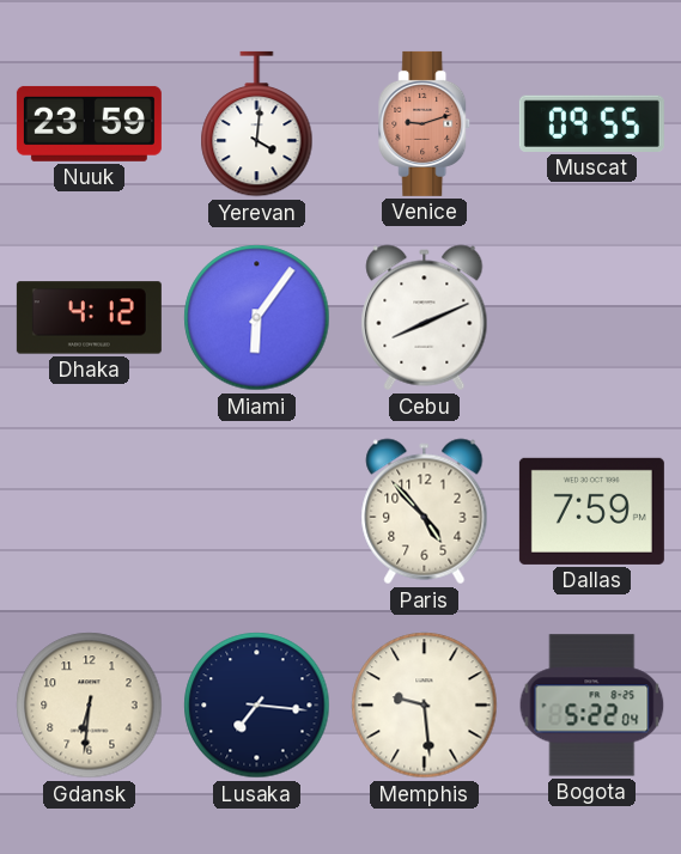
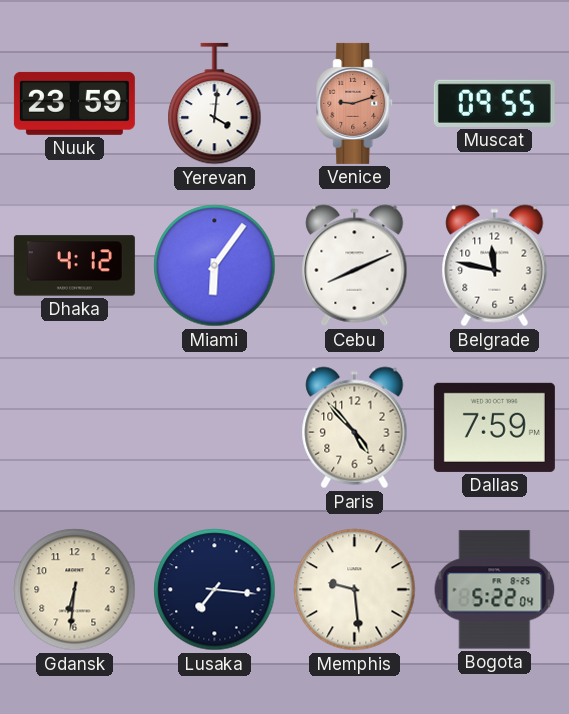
Belgrade: none -> 11:47 (495, 266)
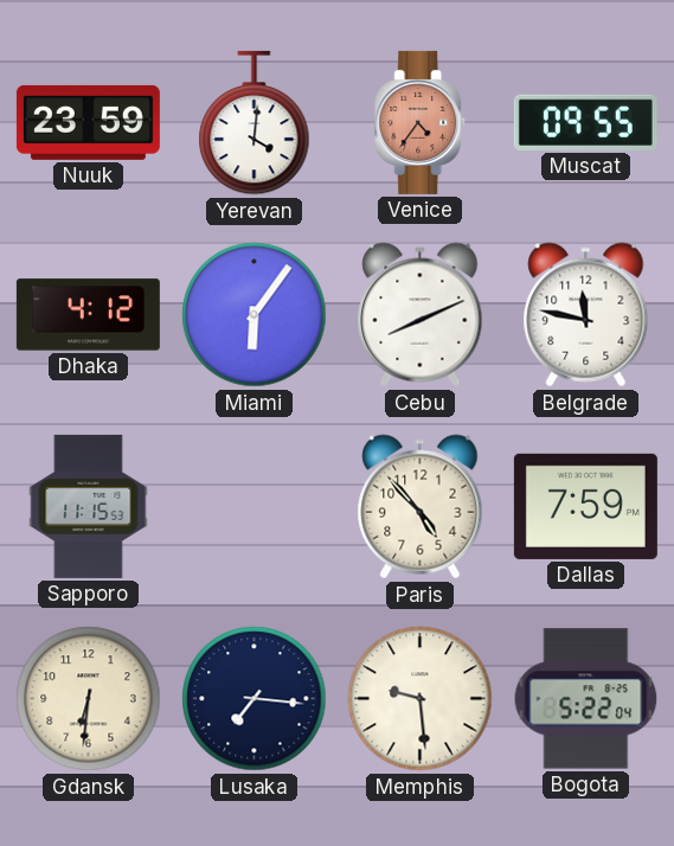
Venice: 9:12 -> 4:36 (421, 122)
Sapporo: none -> 11:15 (89, 506)
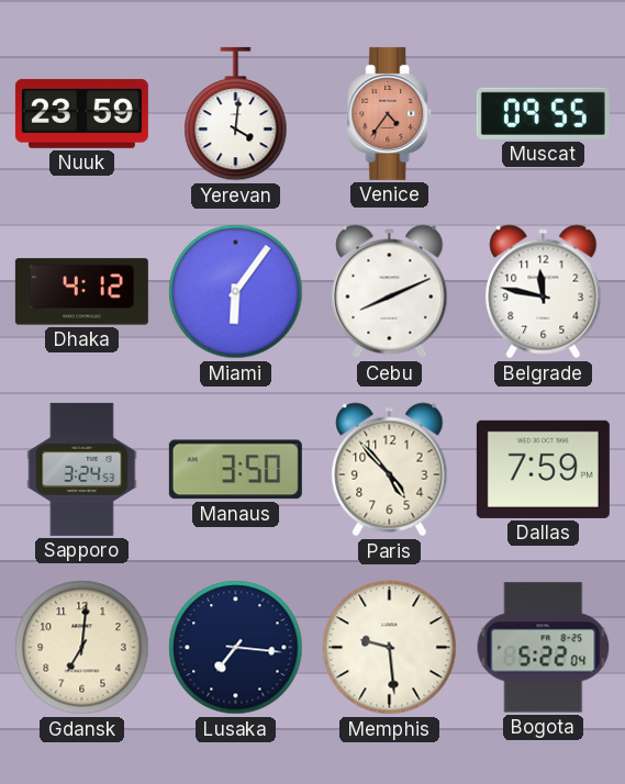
Sapporo: 11:15 -> 3:24 (82, 469)
Manaus: none -> 3:50 (235, 470)
Gdansk: 6:31 -> 7:01 (82, 648)
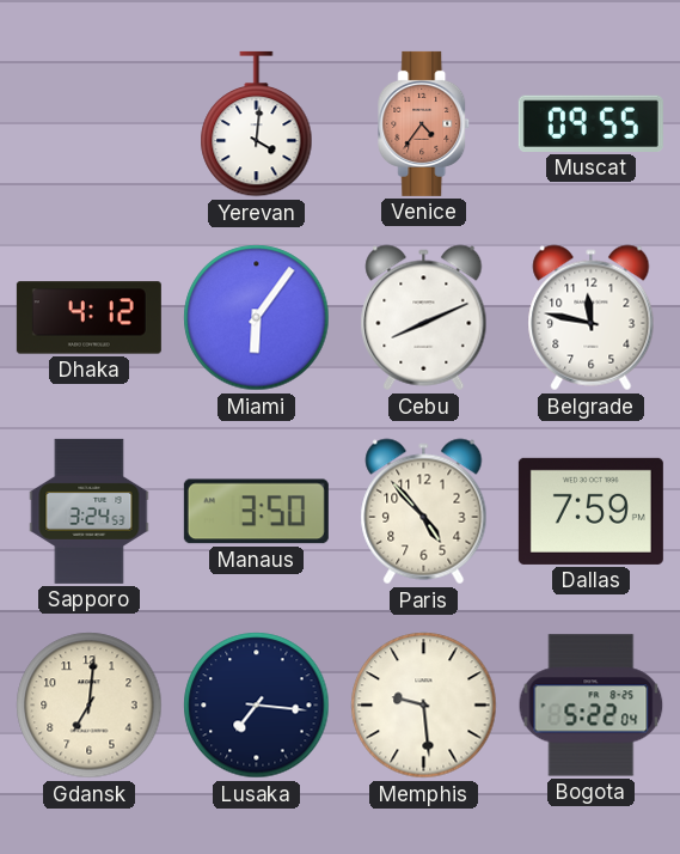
Nuuk: 23:59 -> none (81, 113)
